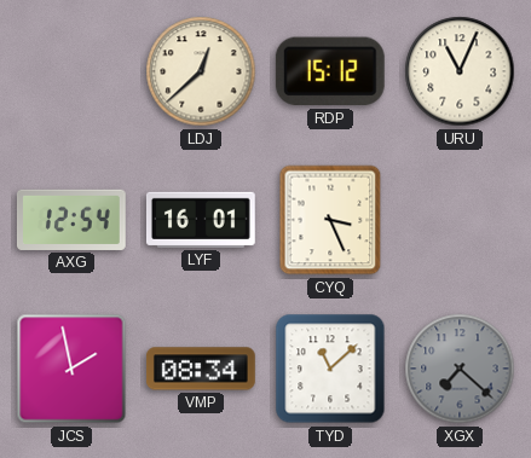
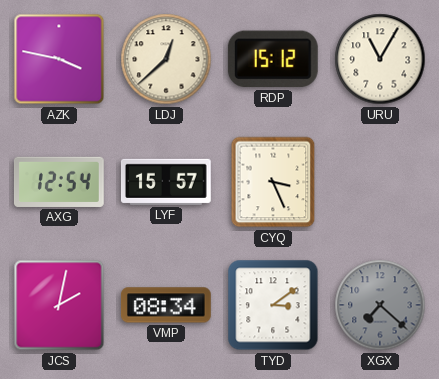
AZK: none -> 3:47 (59, 59)
URU: 11:04 -> 11:05 (380, 59)
LYF: 16:01 -> 15:57 (166, 182)
JCS: 1:58 -> 2:02 (59, 305)
TYD: 11:08 -> 3:09 (273, 305)
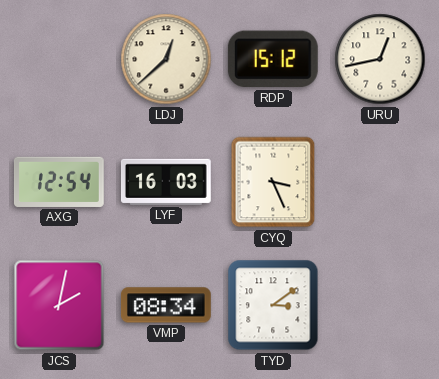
AZK: 3:47 -> none (59, 59)
URU: 11:05 -> 12:43 (380, 59)
LYF: 15:57 -> 16:03 (166, 182)
XGX: 7:22 -> none (380, 305)
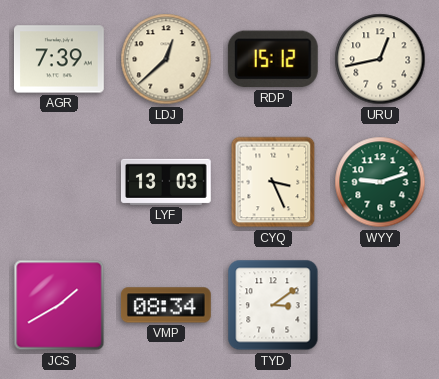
AGR: none -> 7:39 (60, 59)
AXG: 12:54 -> none (59, 182)
LYF: 16:03 -> 13:03 (166, 182)
WYY: none -> 9:12 (380, 182)
JCS: 2:02 -> 1:40 (59, 305)
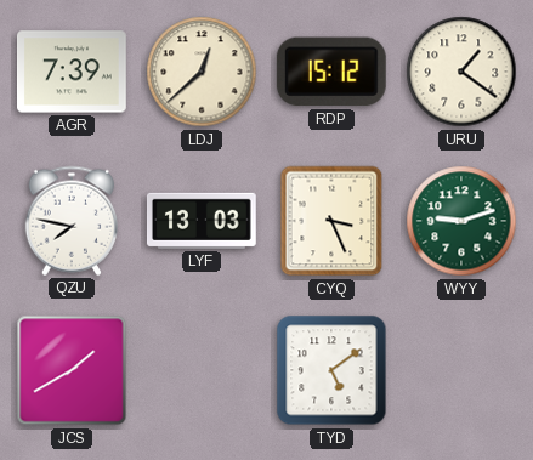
URU: 12:43 -> 1:21 (461, 72)
QZU: none -> 7:47 (72, 221)
VMP: 08:34 -> none (166, 305)
TYD: 3:09 -> 5:09 (331, 370)
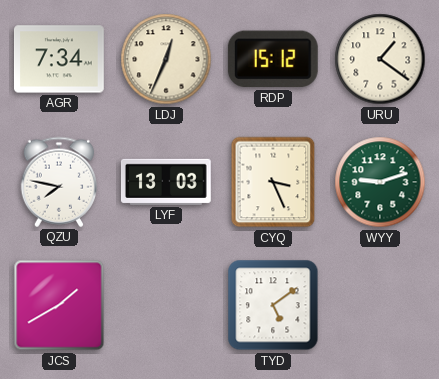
AGR: 7:39 -> 7:34 (60, 59)
LDJ: 12:38 -> 12:34 (166, 59)
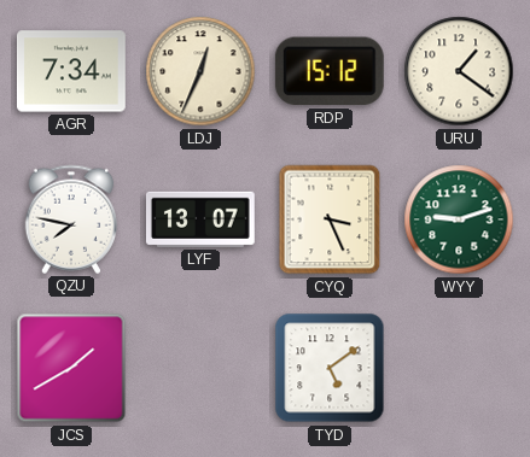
LYF: 13:03 -> 13:07 (200, 219)
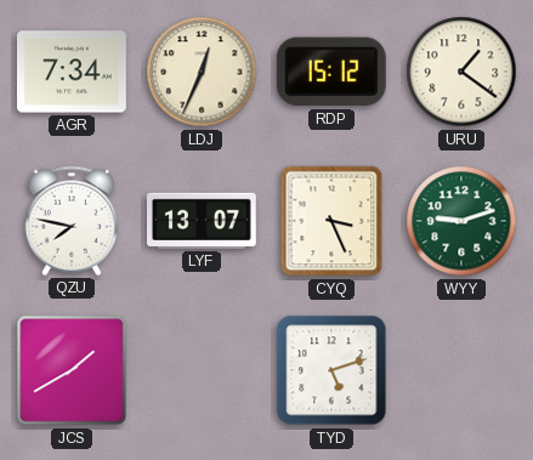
TYD: 5:09 -> 5:12 (331, 370)
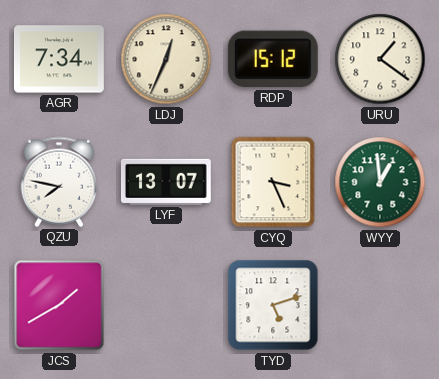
WYY: 9:12 -> 12:59 (380, 182)
